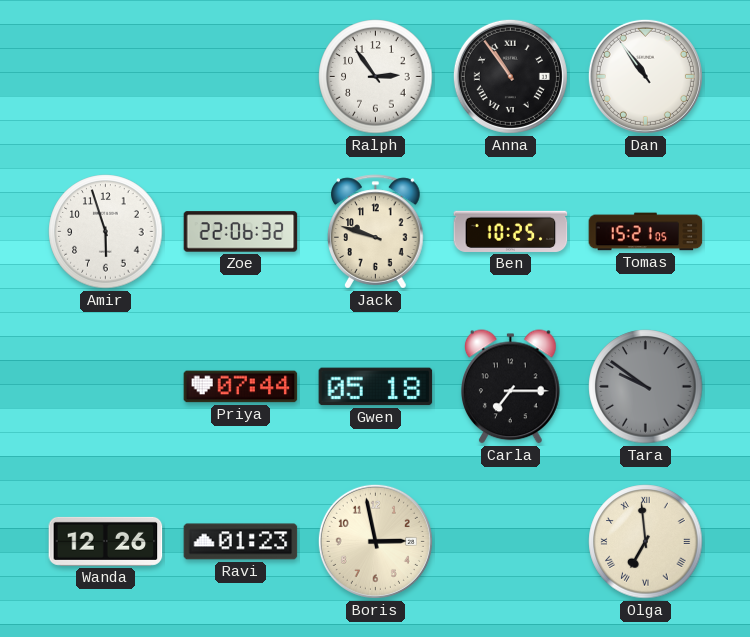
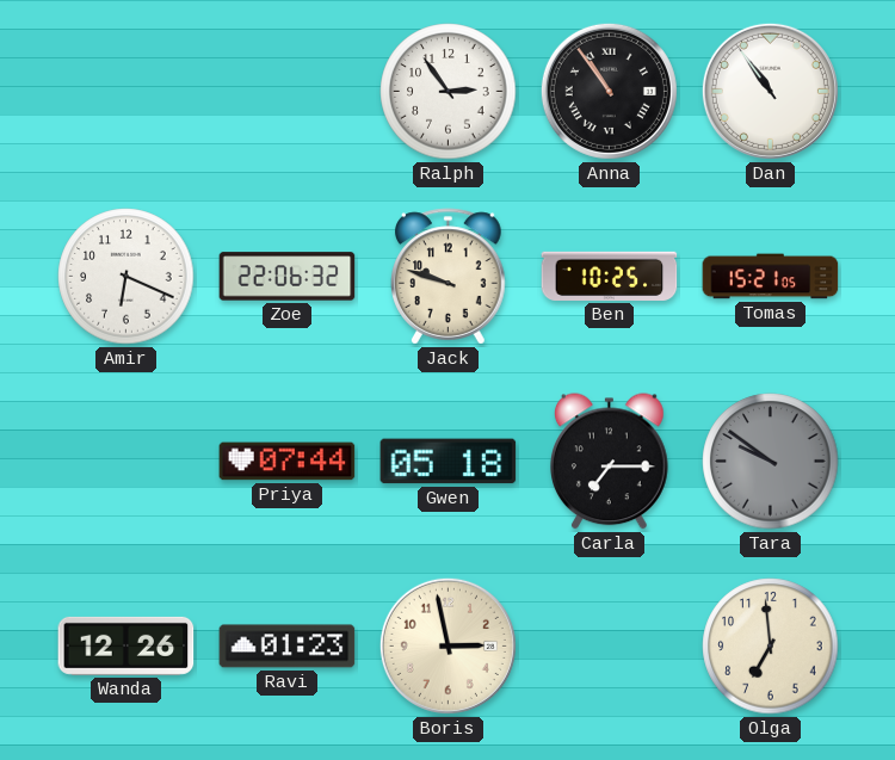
Amir: 5:57 -> 6:19 (126, 277)
Olga numerals: Roman -> Arabic (771, 647)
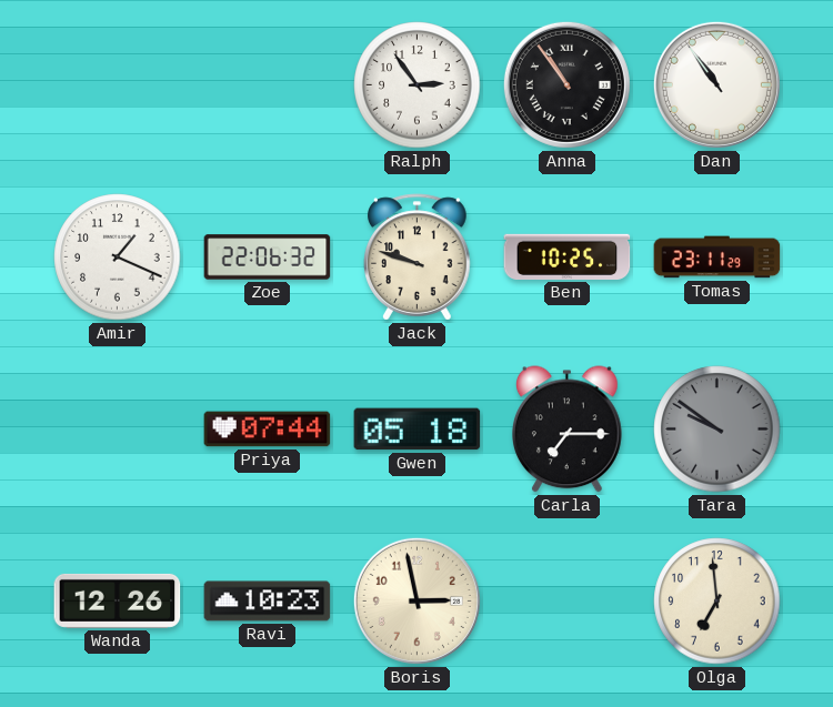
Amir: 6:19 -> 1:19 (118, 257)
Tomas: 15:21 -> 23:11 (717, 257)
Ravi: 01:23 -> 10:23 (268, 602)
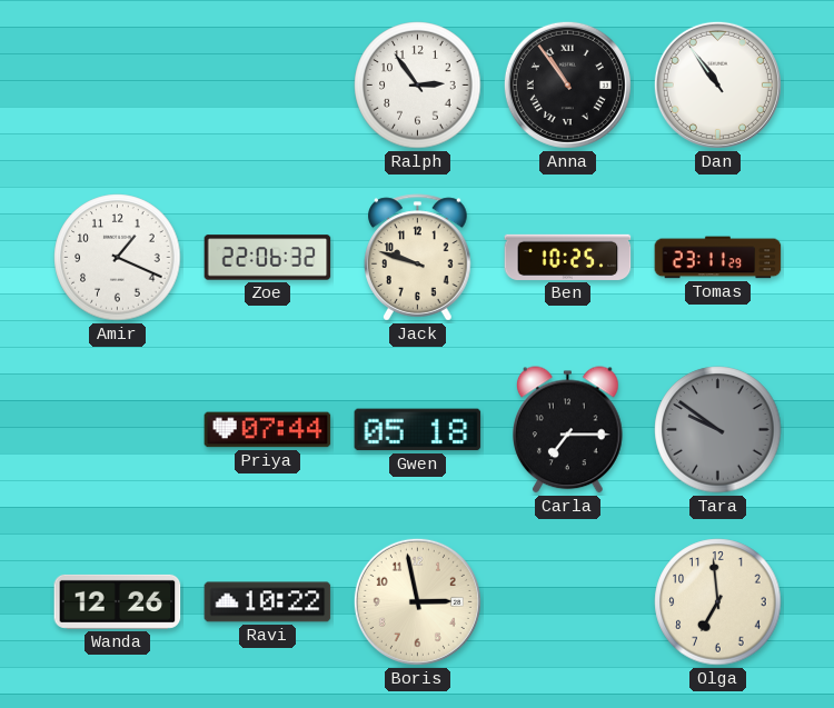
Ravi: 10:23 -> 10:22 (268, 602)
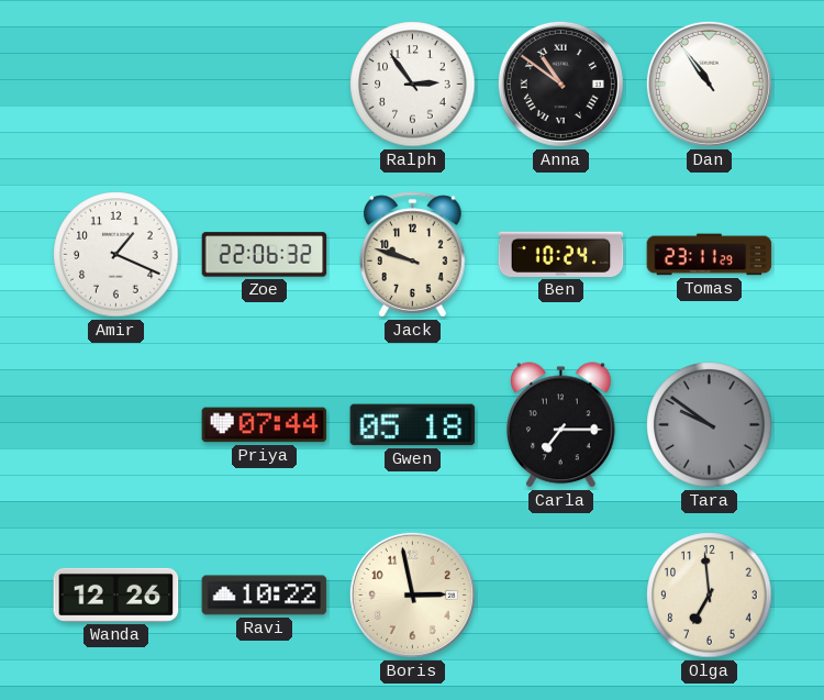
Anna: 10:54 -> 10:51 (560, 84)
Ben: 10:25 -> 10:24 (561, 254)
